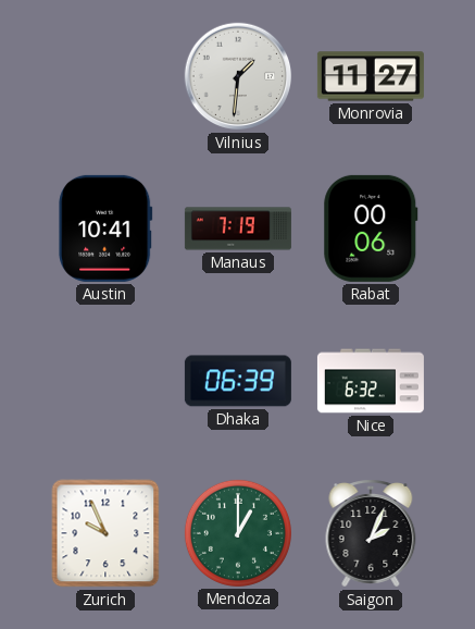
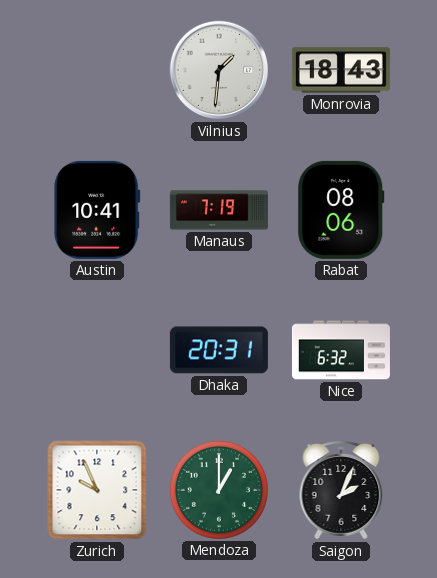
Monrovia: 11:27 -> 18:43 (341, 70)
Rabat: 00:06 -> 08:06 (341, 210)
Dhaka: 06:39 -> 20:31 (219, 350)
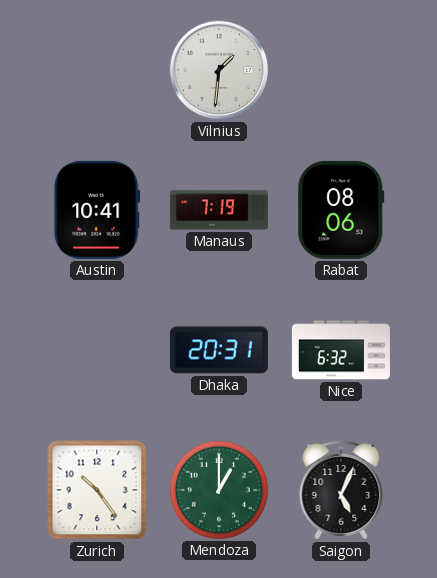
Monrovia: 18:43 -> none (341, 70)
Zurich: 9:56 -> 10:24 (97, 490)
Saigon: 2:04 -> 5:04 (341, 490)
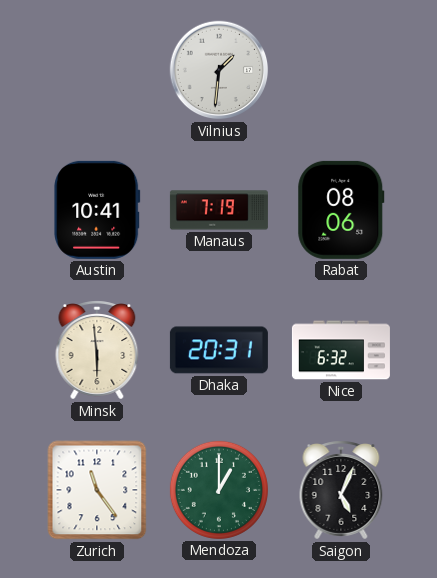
Minsk: none -> 5:59 (97, 350)
Zurich: 10:24 -> 11:24 (97, 490)
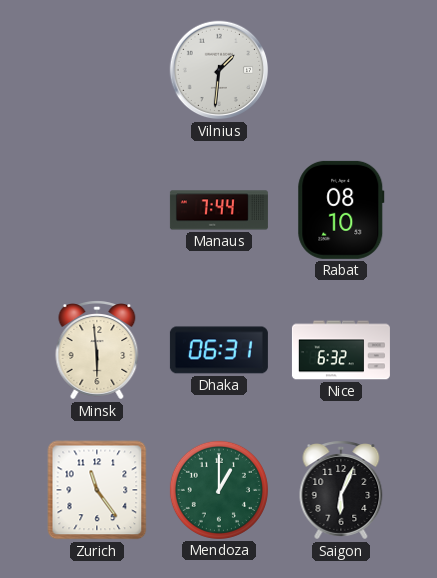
Austin: 10:41 -> none (97, 210)
Manaus: 7:19 -> 7:44 (219, 210)
Rabat: 08:06 -> 08:10 (341, 210)
Dhaka: 20:31 -> 06:31 (219, 350)
Saigon: 5:04 -> 6:04 (341, 490)
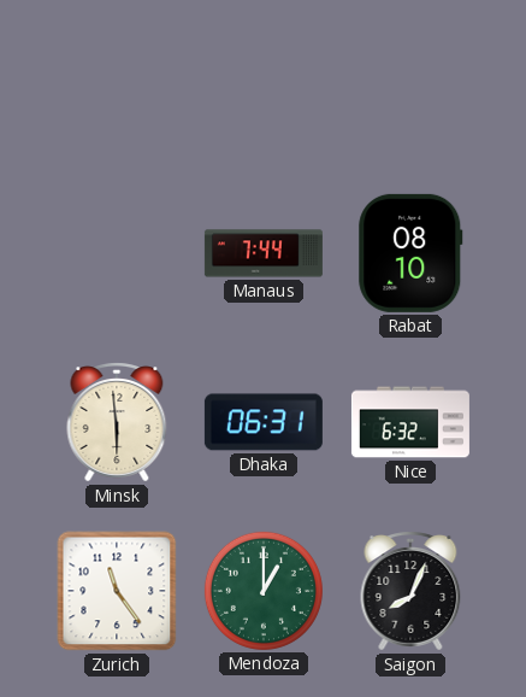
Vilnius: 1:31 -> none (219, 70)
Saigon: 6:04 -> 8:04 (410, 591)
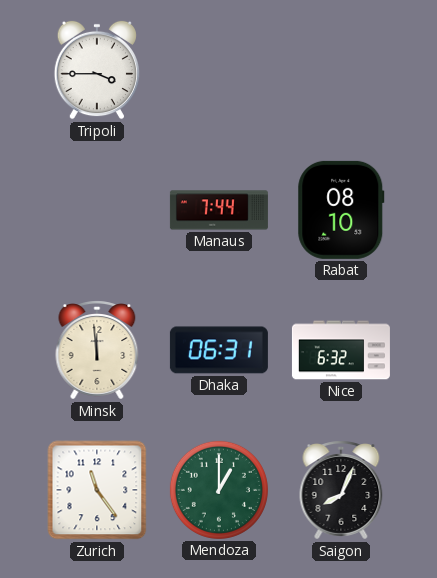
Tripoli: none -> 3:45 (97, 70)
Minsk: 5:59 -> 11:59 (97, 350)
